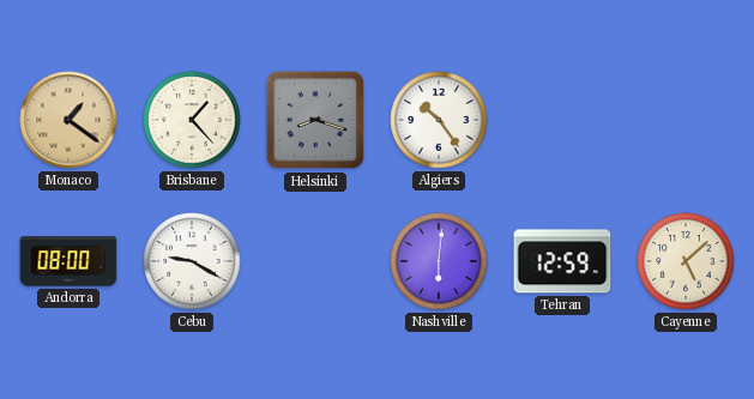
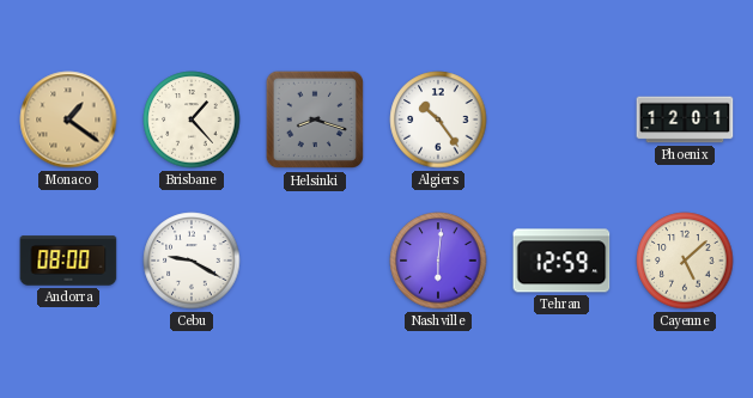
Phoenix: none -> 12:01 (685, 120)
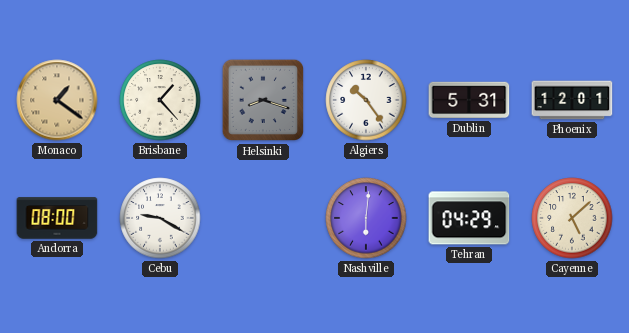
Dublin: none -> 5:31 (469, 100)
Tehran: 12:59 -> 04:29 (469, 218)
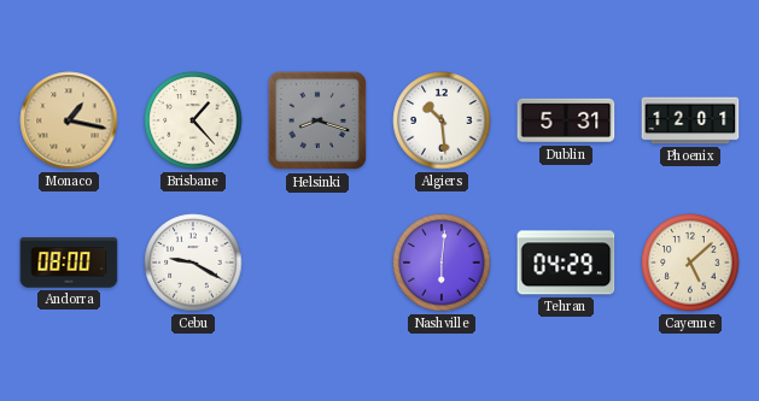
Monaco: 1:21 -> 1:17 (69, 120)
Algiers: 10:24 -> 10:29 (442, 120)
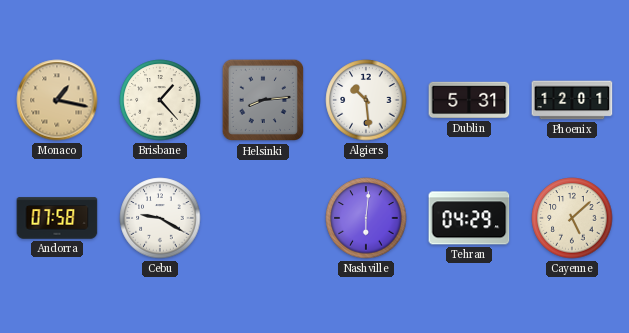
Helsinki: 8:18 -> 8:14 (263, 100)
Andorra: 08:00 -> 07:58 (57, 218)
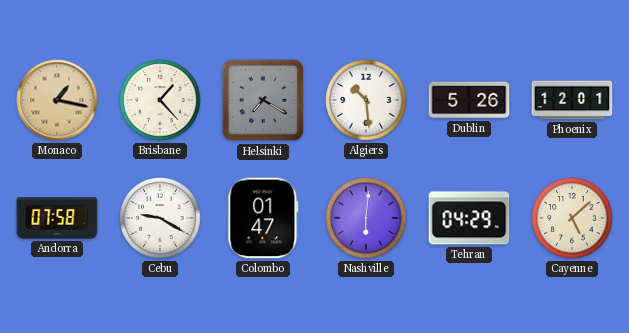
Helsinki: 8:14 -> 7:20 (263, 100)
Dublin: 5:31 -> 5:26 (469, 100)
Colombo: none -> 01:47 (263, 218)
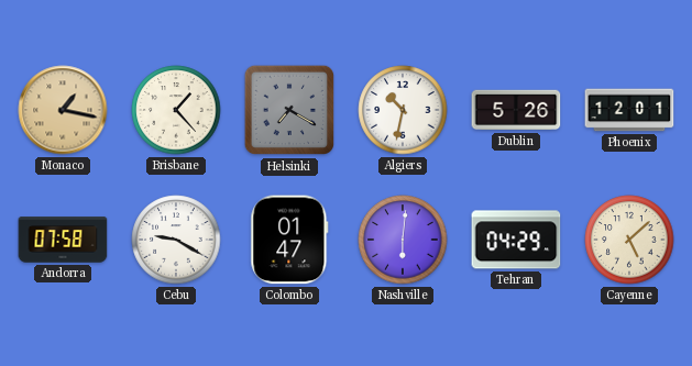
Algiers: 10:29 -> 10:32 (403, 110)
